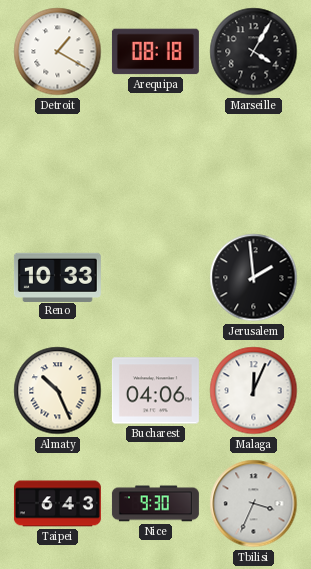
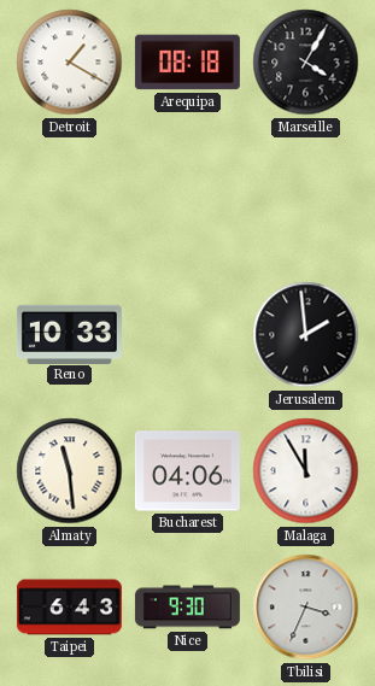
Almaty: 10:26 -> 11:29 (70, 471)
Malaga: 12:04 -> 11:55 (306, 471)
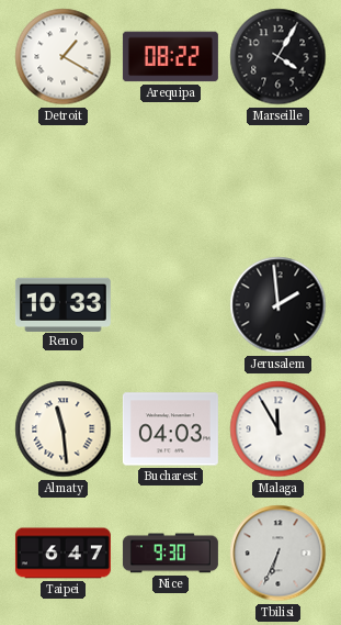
Arequipa: 08:18 -> 08:22 (170, 57)
Bucharest: 04:06 -> 04:03 (170, 429)
Taipei: 6:43 -> 6:47 (62, 554)
Tbilisi: 3:34 -> 6:34 (279, 554)
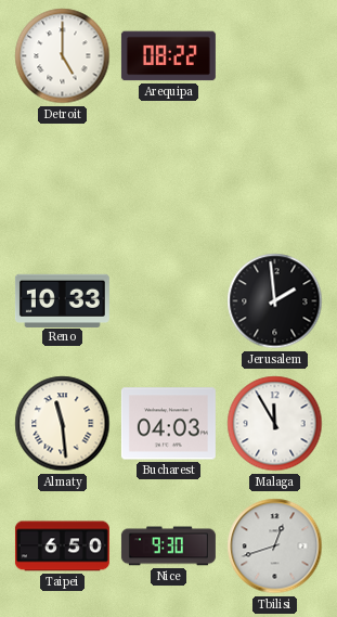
Detroit: 1:20 -> 5:00 (63, 56)
Marseille: 4:05 -> none (279, 57)
Taipei: 6:47 -> 6:50 (62, 547)
Tbilisi: 6:34 -> 12:42 (275, 547)
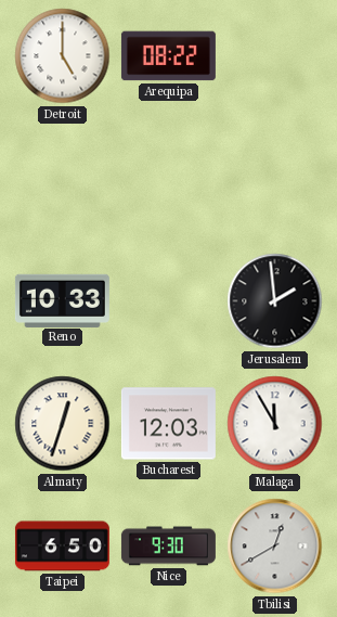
Almaty: 11:29 -> 12:33 (63, 424)
Bucharest: 04:03 -> 12:03 (168, 424)
Tbilisi: 12:42 -> 12:40 (275, 547)
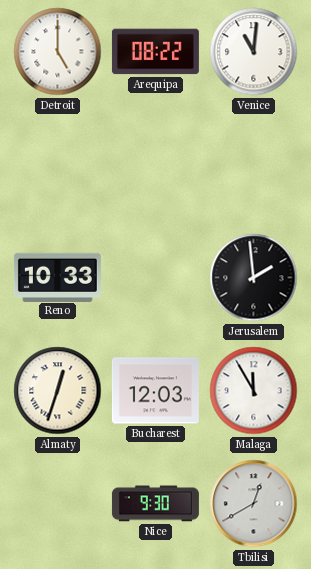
Venice: none -> 11:01 (254, 52)
Taipei: 6:50 -> none (62, 547)
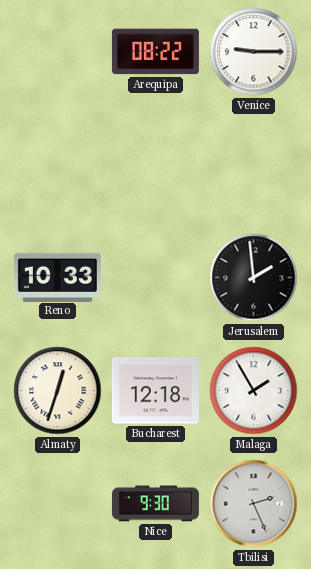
Detroit: 5:00 -> none (58, 52)
Venice: 11:01 -> 9:15 (254, 52)
Bucharest: 12:03 -> 12:18 (155, 391)
Malaga: 11:55 -> 1:55 (254, 391)
Tbilisi: 12:40 -> 2:26 (254, 504)
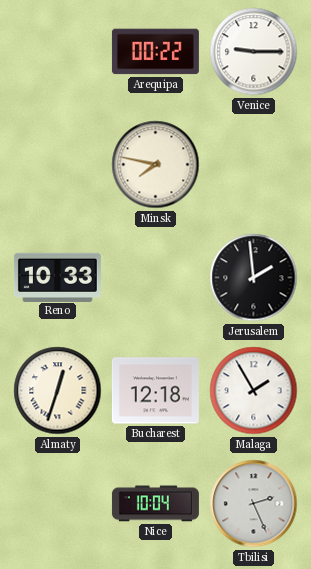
Arequipa: 08:22 -> 00:22 (155, 52)
Minsk: none -> 7:47 (156, 165)
Nice: 9:30 -> 10:04 (155, 504)
